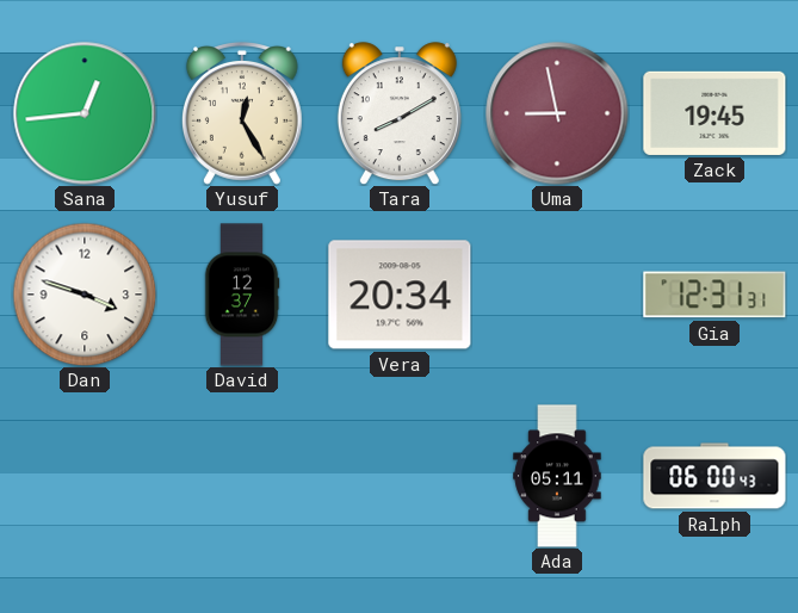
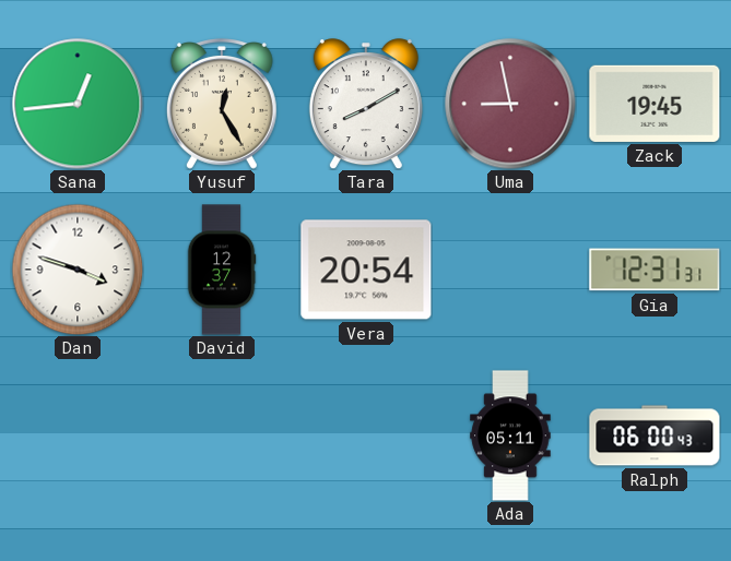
Vera: 20:34 -> 20:54 (366, 270)
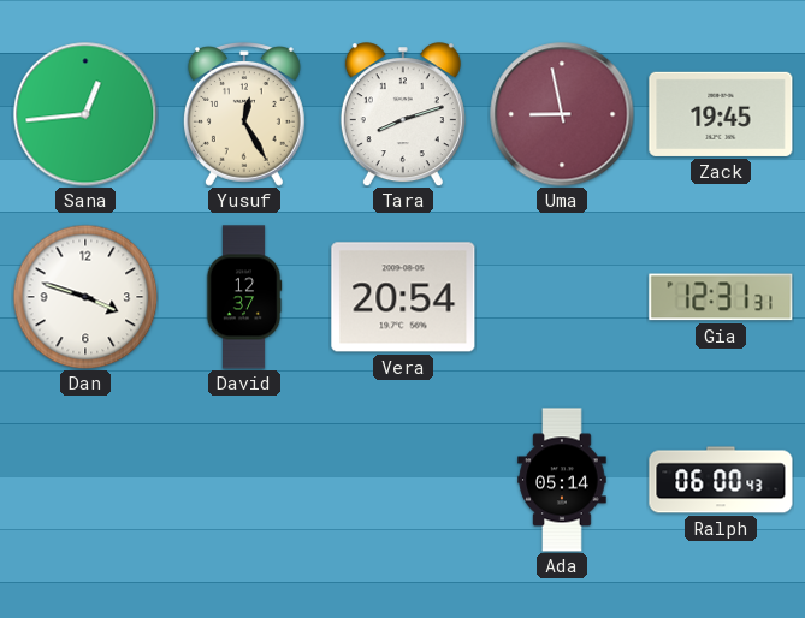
Tara: 8:10 -> 8:12 (403, 114)
Ada: 05:11 -> 05:14 (562, 480)
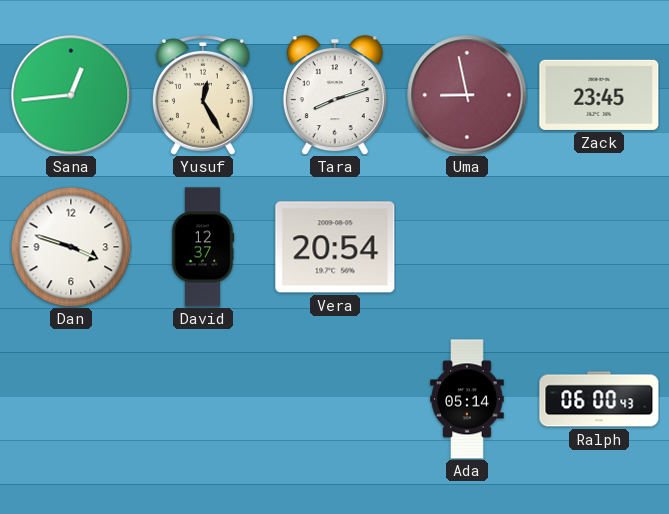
Zack: 19:45 -> 23:45 (599, 95)
Gia: 12:31 -> none (721, 297)
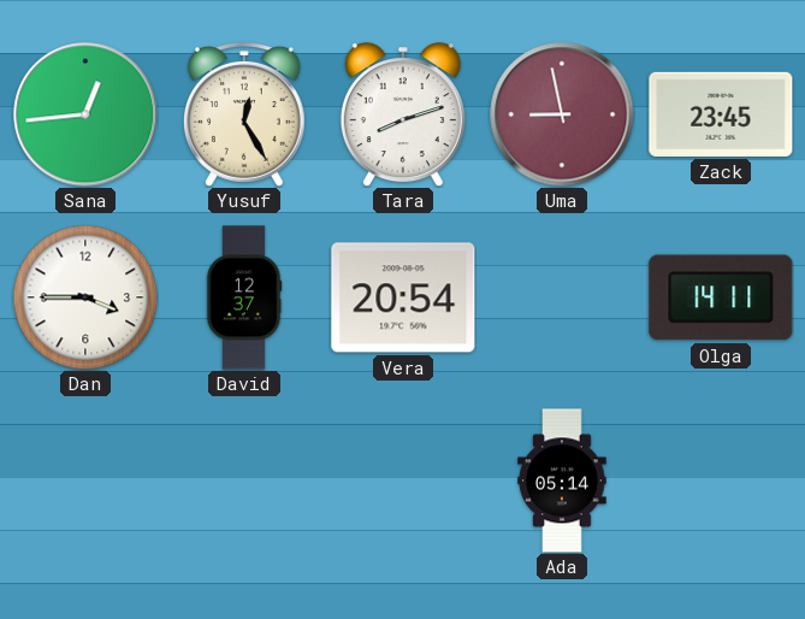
Dan: 3:48 -> 3:45 (85, 297)
Olga: none -> 14:11 (721, 297)
Ralph: 06:00 -> none (599, 399)
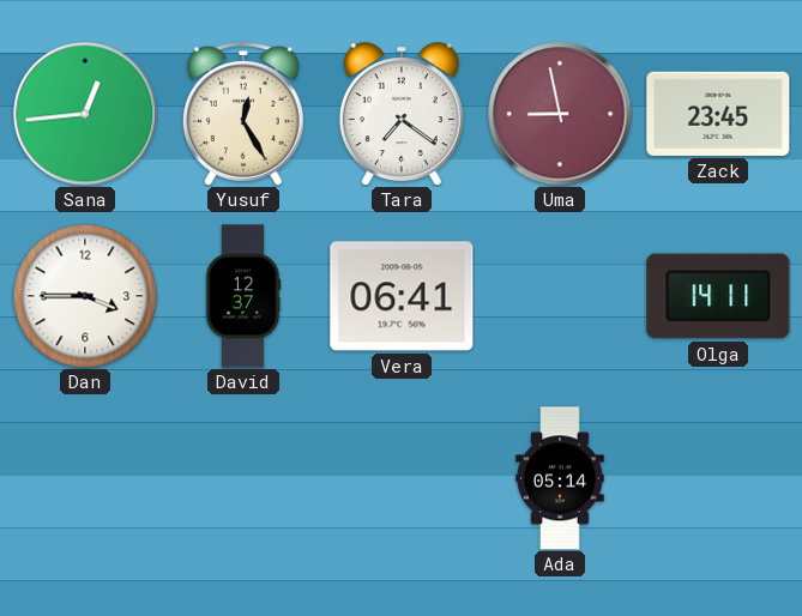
Tara: 8:12 -> 7:21 (402, 114)
Vera: 20:54 -> 06:41 (402, 296)
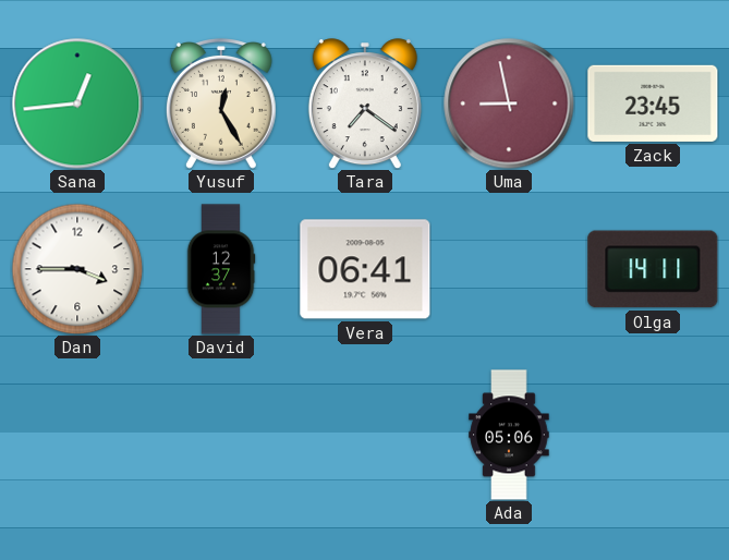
Ada: 05:14 -> 05:06 (509, 435)
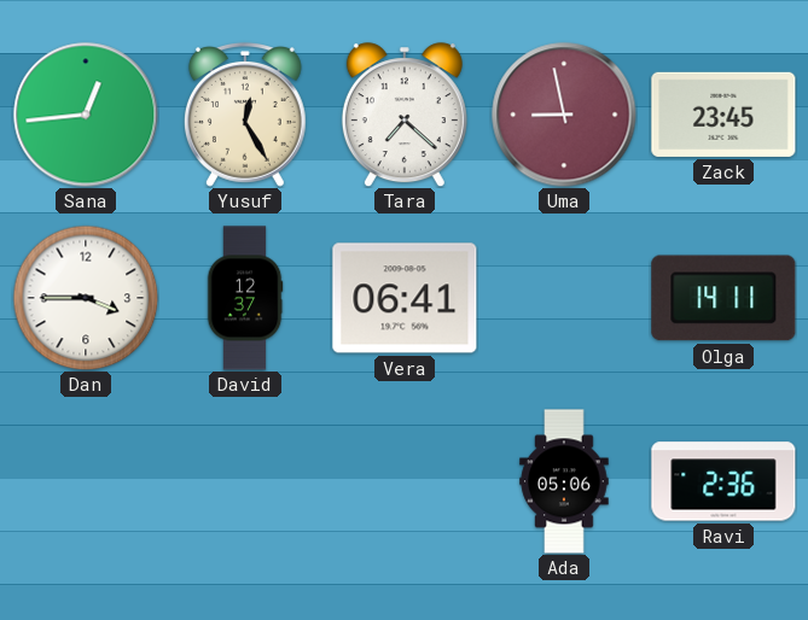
Tara: 7:21 -> 7:22 (405, 115)
Ravi: none -> 2:36 (723, 481)
